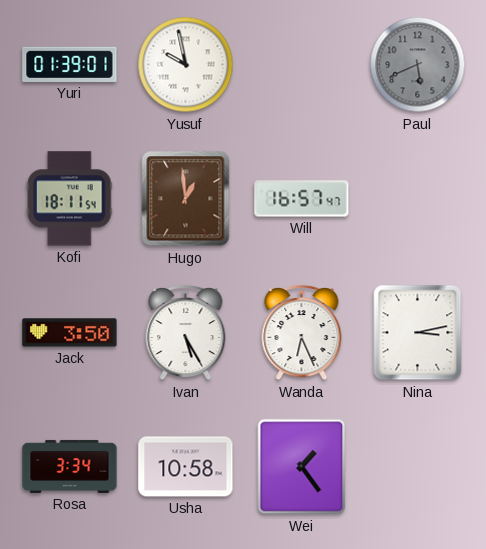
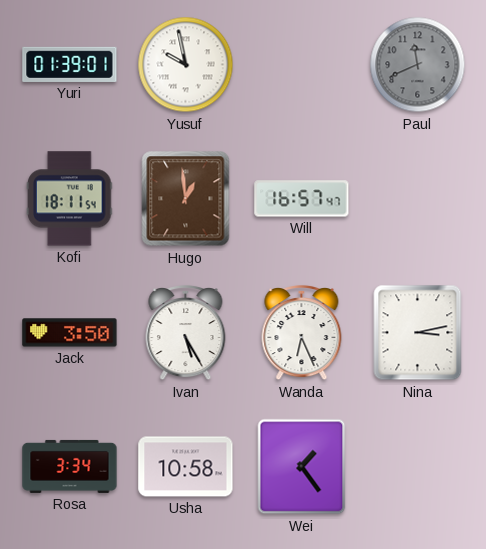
Paul: 5:41 -> 11:41 (418, 65)
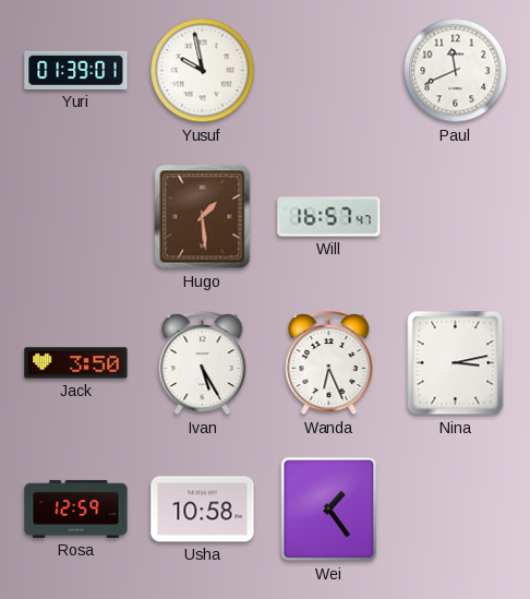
Paul dial: grey -> white (456, 71)
Kofi: 18:11 -> none (70, 199)
Hugo: 12:59 -> 1:29 (203, 217)
Rosa: 3:34 -> 12:59 (76, 508)
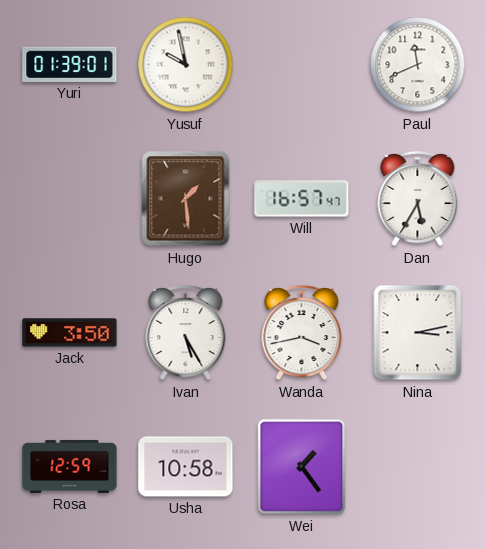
Dan: none -> 5:35 (418, 199)
Wanda: 6:26 -> 3:43 (302, 333)
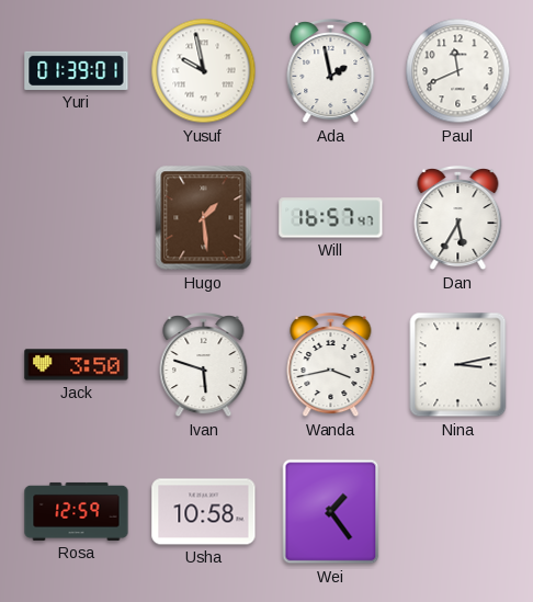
Ada: none -> 1:58 (331, 71)
Ivan: 5:25 -> 5:48 (204, 365)
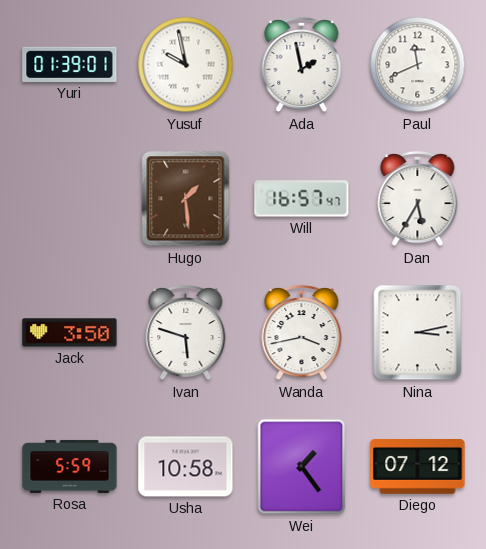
Rosa: 12:59 -> 5:59 (70, 466)
Diego: none -> 07:12 (418, 467)
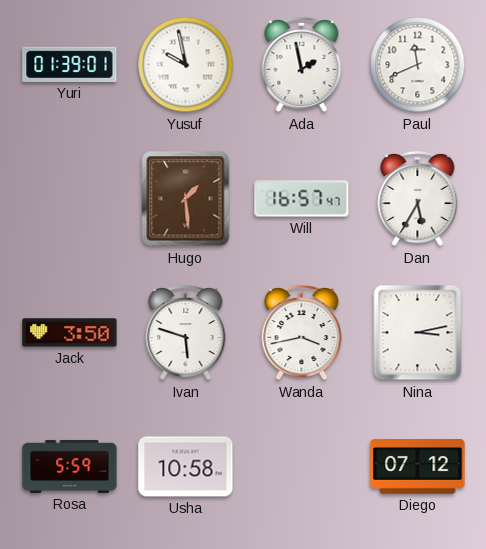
Wei: 1:24 -> none (302, 467)
